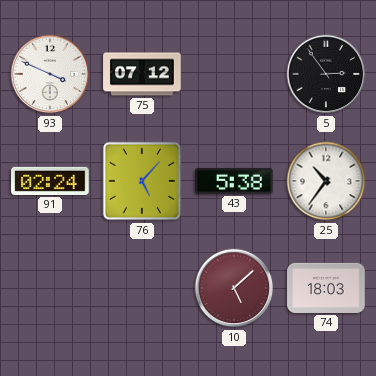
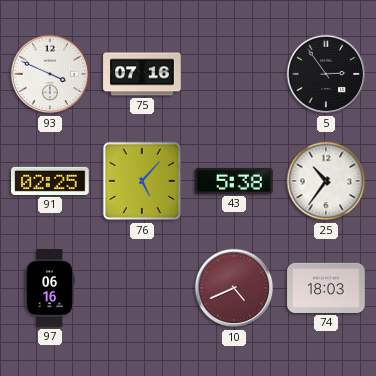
75: 07:12 -> 07:16 (142, 74)
91: 02:24 -> 02:25 (50, 181)
97: none -> 06:16 (49, 288)
10: 5:08 -> 4:41 (234, 288)
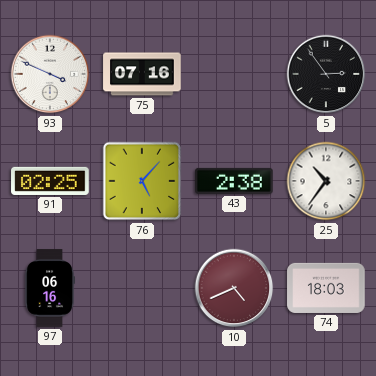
43: 5:38 -> 2:38 (234, 181)
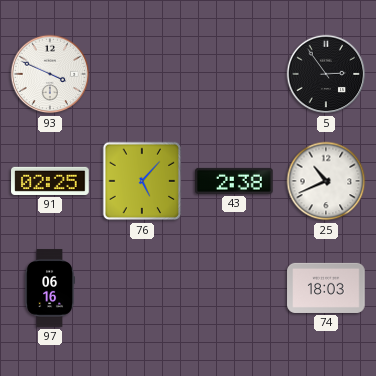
75: 07:16 -> none (142, 74)
25: 10:36 -> 10:41 (326, 181)
10: 4:41 -> none (234, 288)
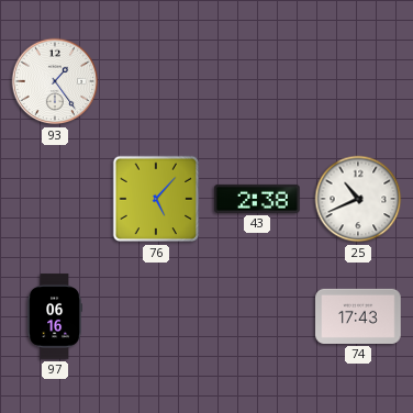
93: 3:49 -> 1:24 (55, 81)
5: 2:54 -> none (326, 74)
91: 02:25 -> none (50, 181)
74: 18:03 -> 17:43 (358, 316)
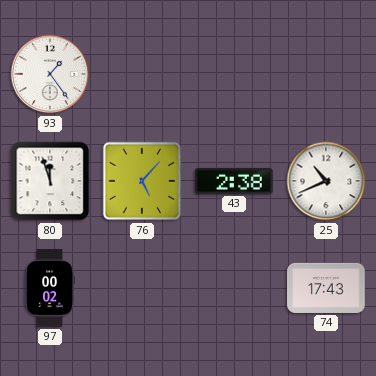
80: none -> 11:57 (50, 181)
97: 06:16 -> 00:02 (49, 288)
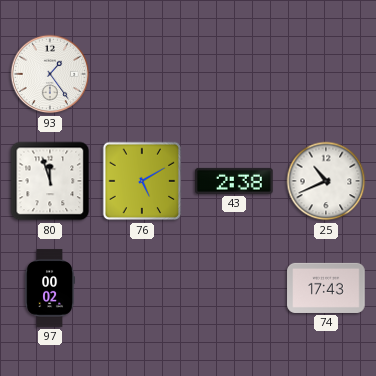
76: 5:07 -> 5:10 (142, 181)
